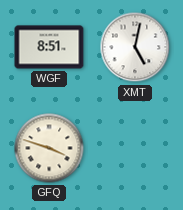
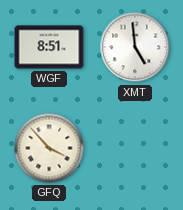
XMT: 5:02 -> 4:59 (135, 47)
GFQ: 3:48 -> 3:53 (49, 148)
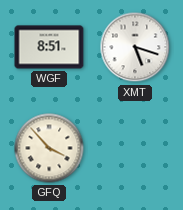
XMT: 4:59 -> 5:18 (135, 47)
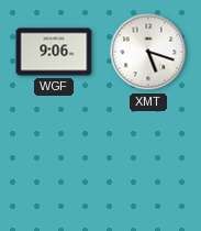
WGF: 8:51 -> 9:06 (54, 52)
GFQ: 3:53 -> none (49, 148)
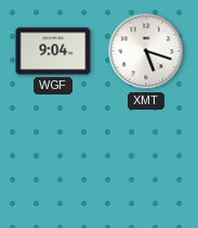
WGF: 9:06 -> 9:04 (53, 51)
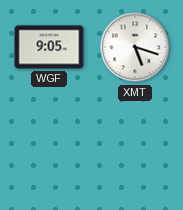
WGF: 9:04 -> 9:05 (49, 47)
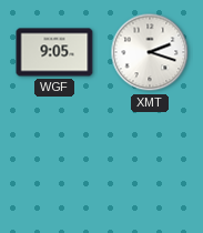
XMT: 5:18 -> 2:18 (150, 52)
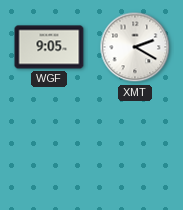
XMT: 2:18 -> 2:20 (135, 47)
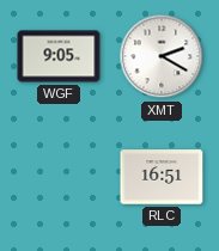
RLC: none -> 16:51 (162, 177)
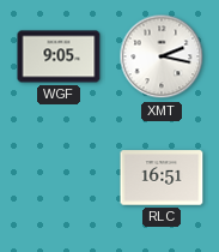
XMT: 2:20 -> 2:17 (162, 56)
